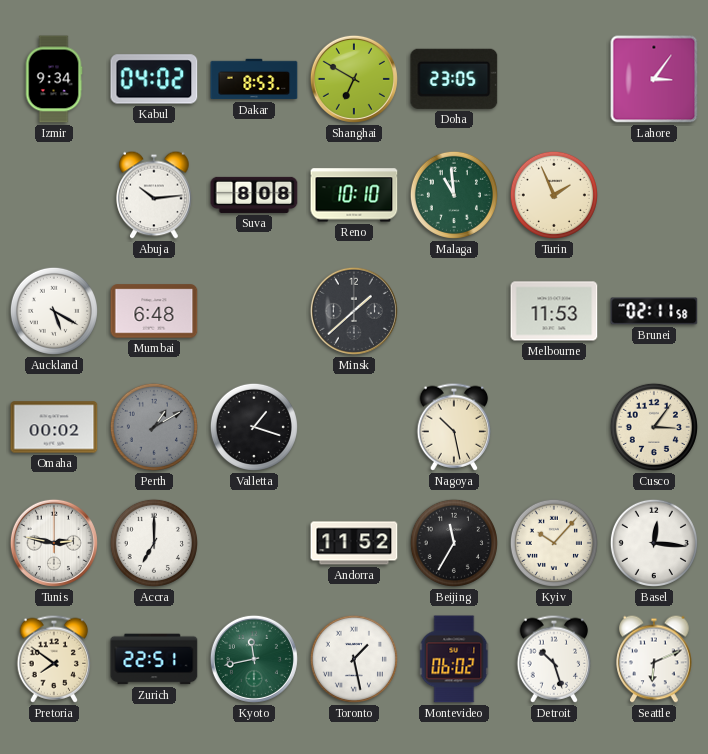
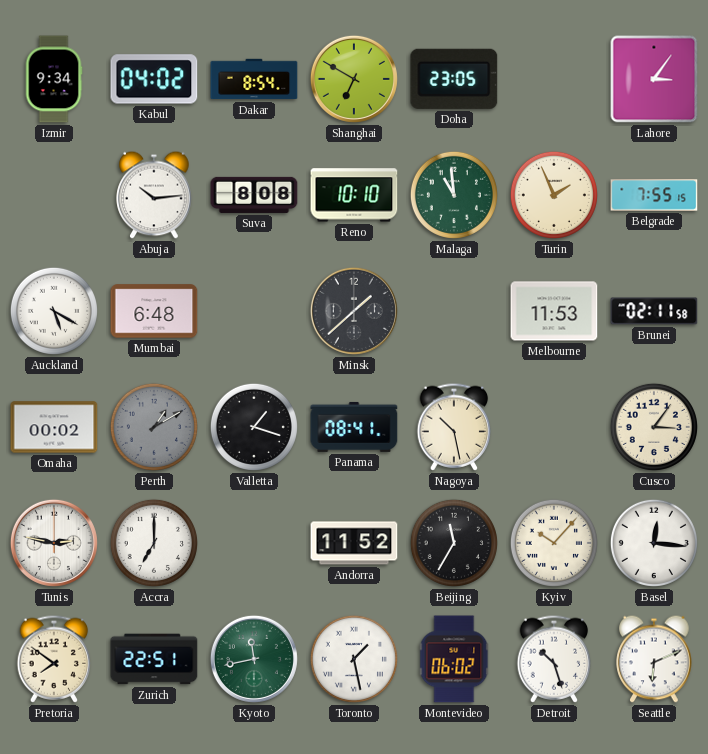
Dakar: 8:53 -> 8:54 (254, 79)
Belgrade: none -> 7:55 (654, 195)
Panama: none -> 08:41 (354, 427)
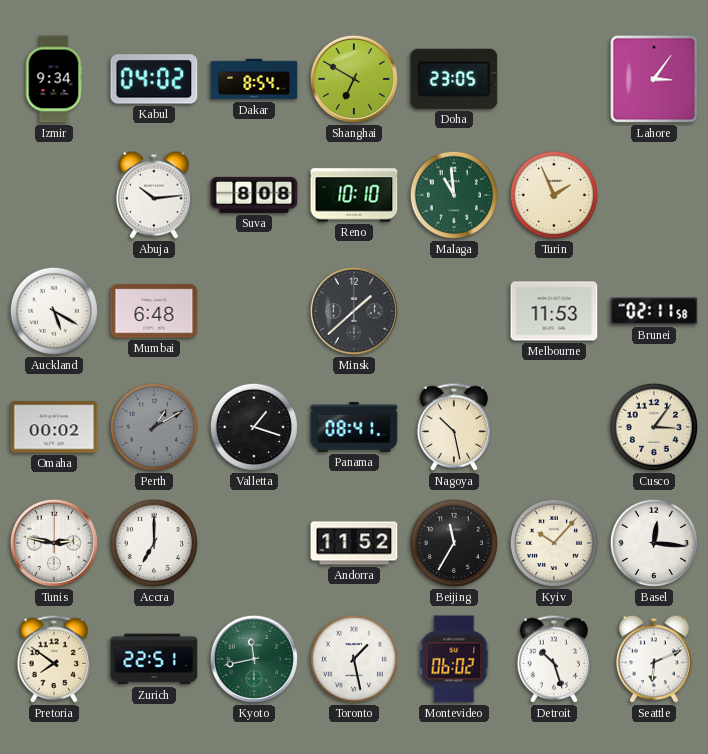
Belgrade: 7:55 -> none (654, 195)
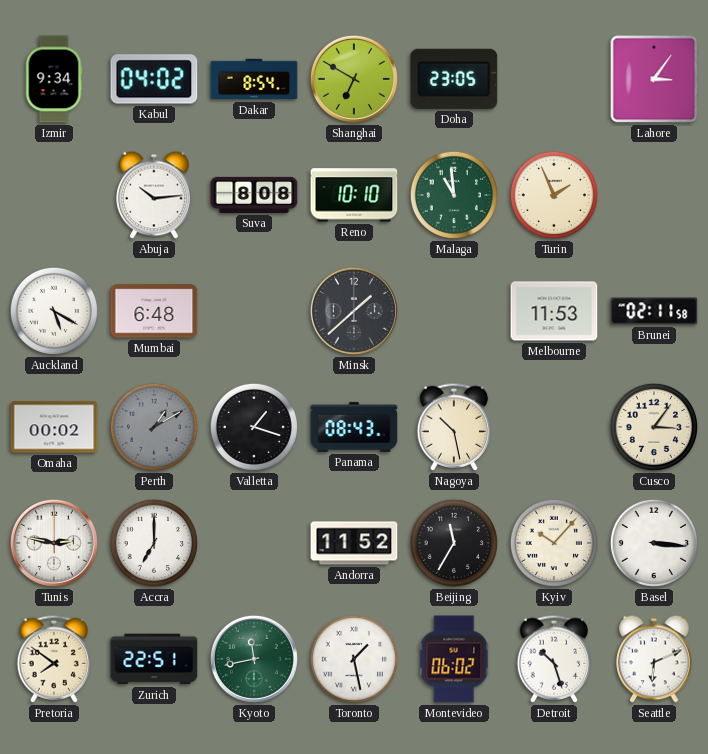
Panama: 08:41 -> 08:43 (354, 427)
Basel: 12:16 -> 3:16 (654, 543)
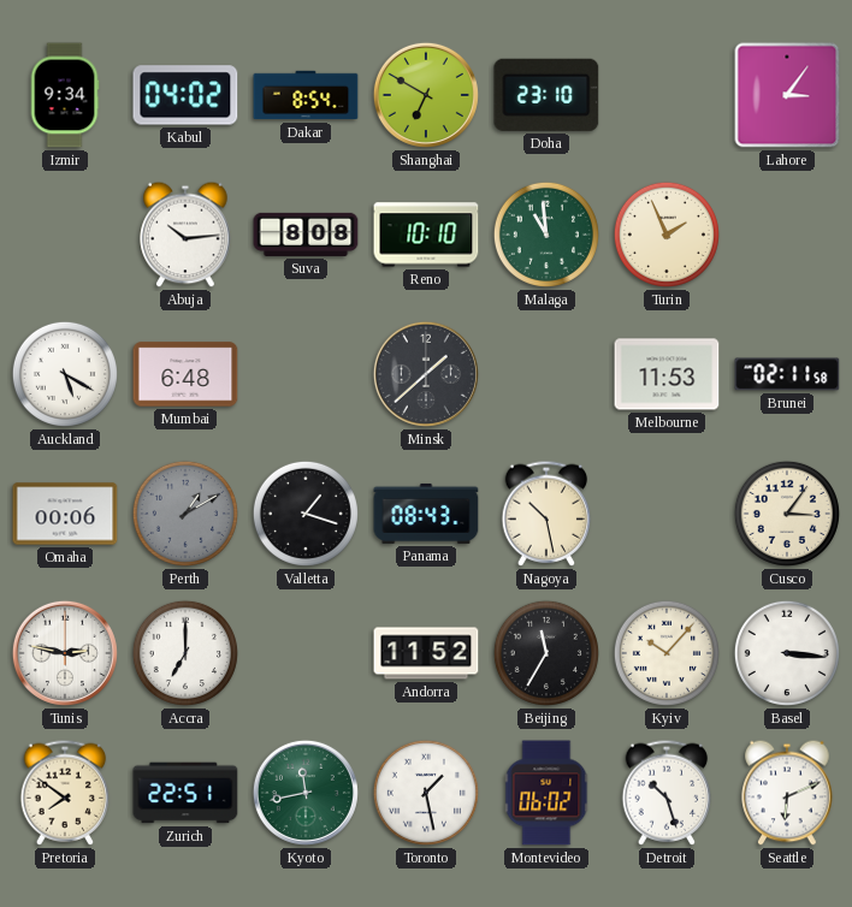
Doha: 23:05 -> 23:10 (546, 95)
Omaha: 00:02 -> 00:06 (65, 514)
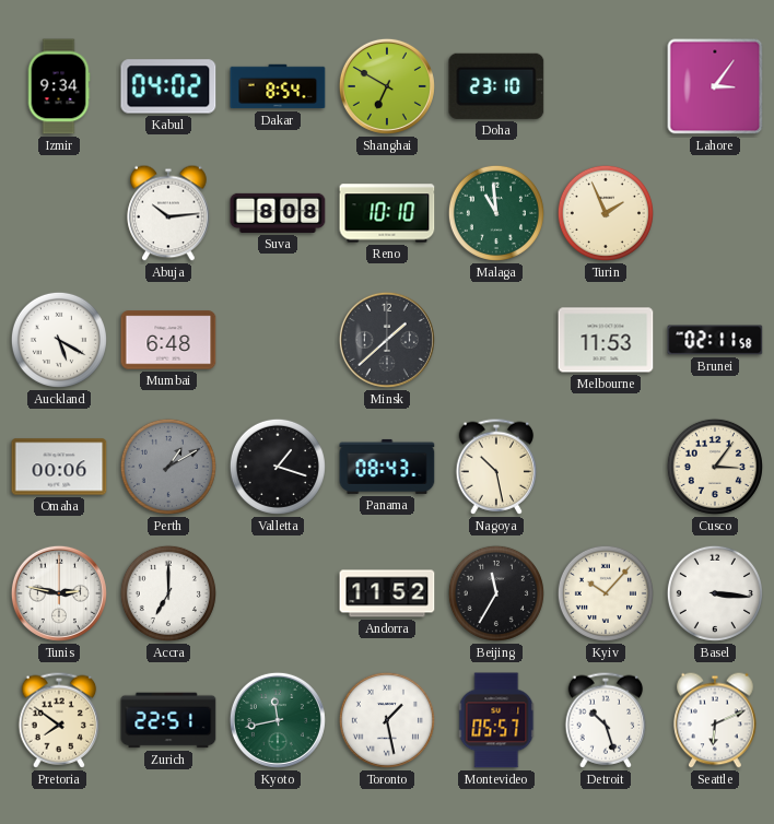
Montevideo: 06:02 -> 05:57 (496, 720)
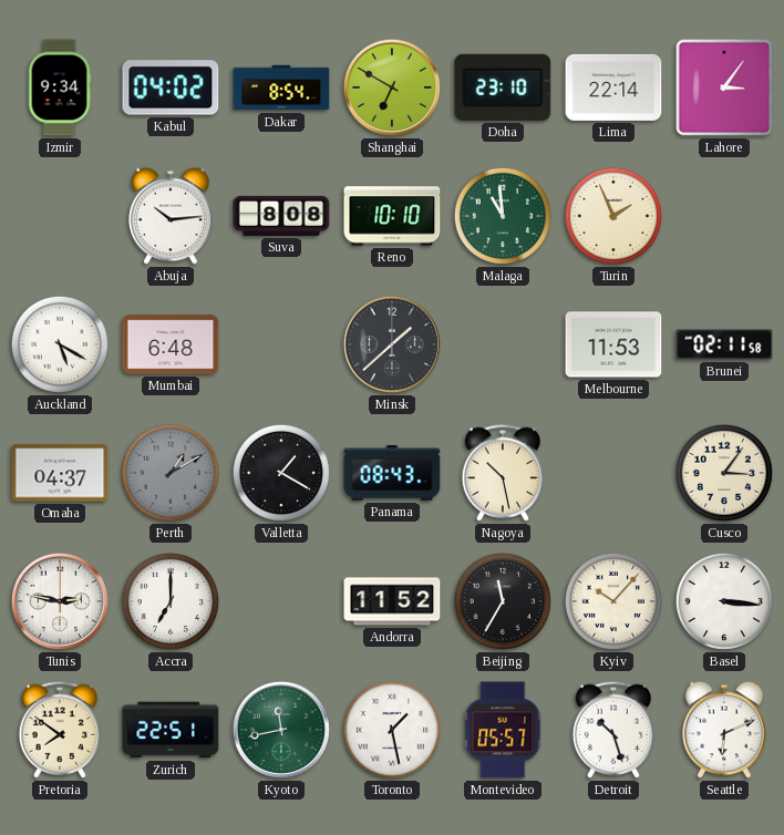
Lima: none -> 22:14 (613, 87)
Omaha: 00:06 -> 04:37 (60, 473)
Valletta: 1:18 -> 1:20 (281, 473)
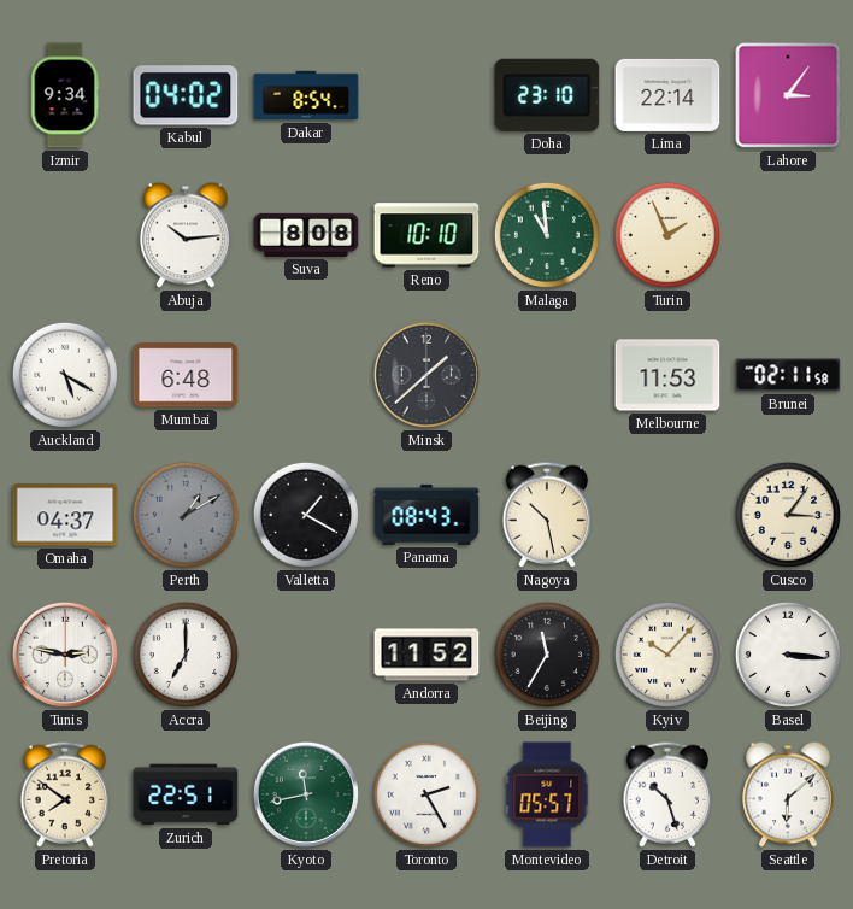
Shanghai: 6:50 -> none (392, 87)
Toronto: 1:28 -> 2:25 (426, 794)
Seattle: 6:11 -> 6:08 (788, 794)
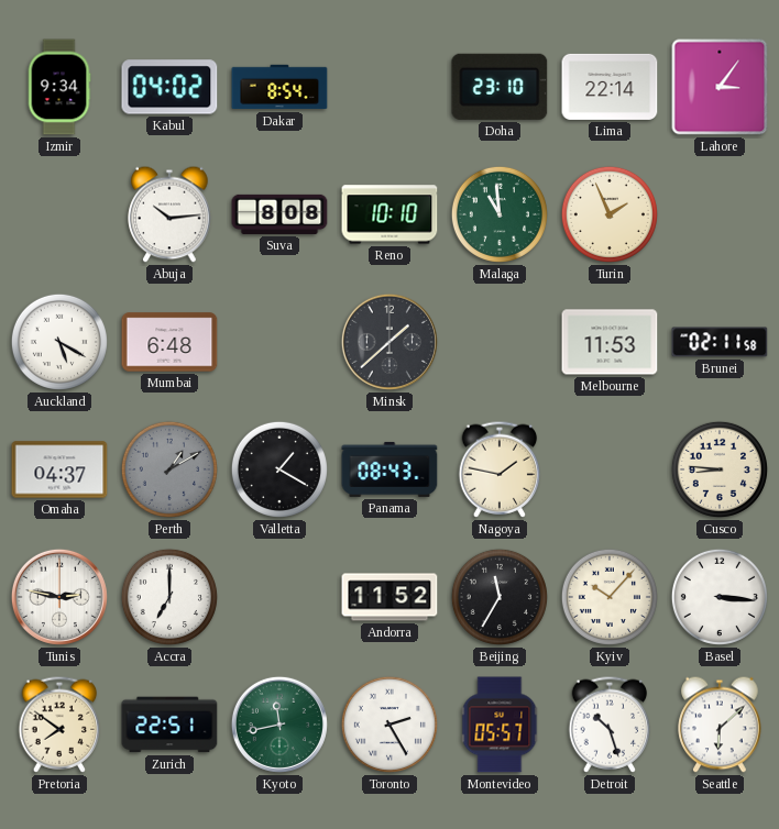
Nagoya: 10:28 -> 1:47 (500, 469)
Cusco: 3:06 -> 8:46 (720, 469)
